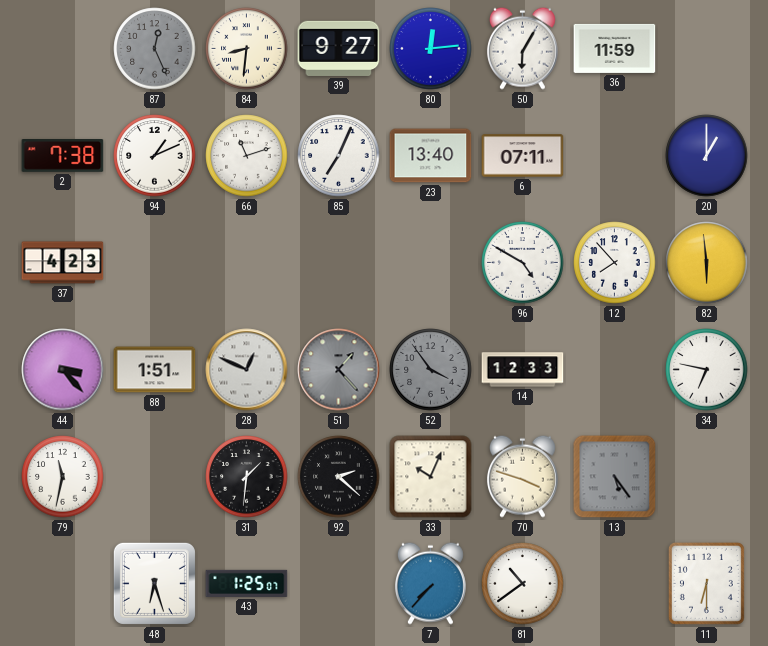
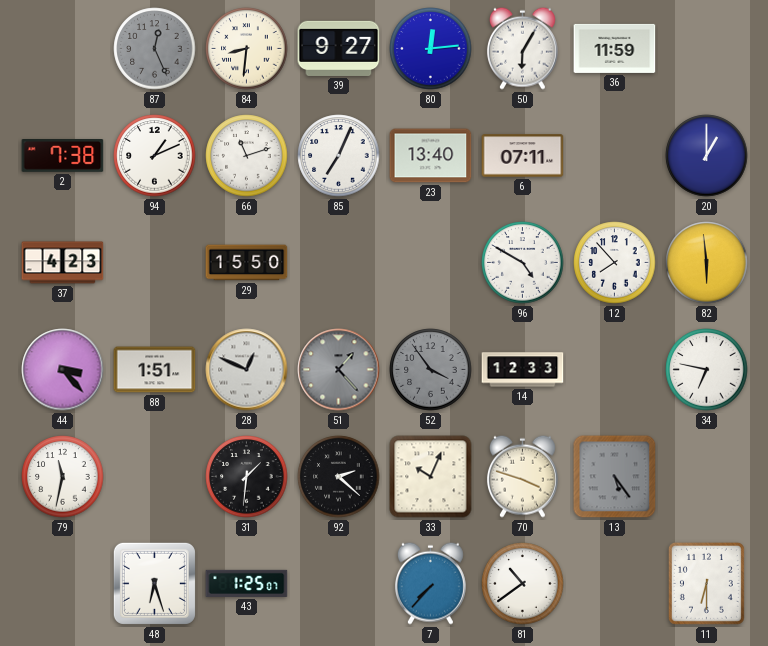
29: none -> 15:50 (247, 263)
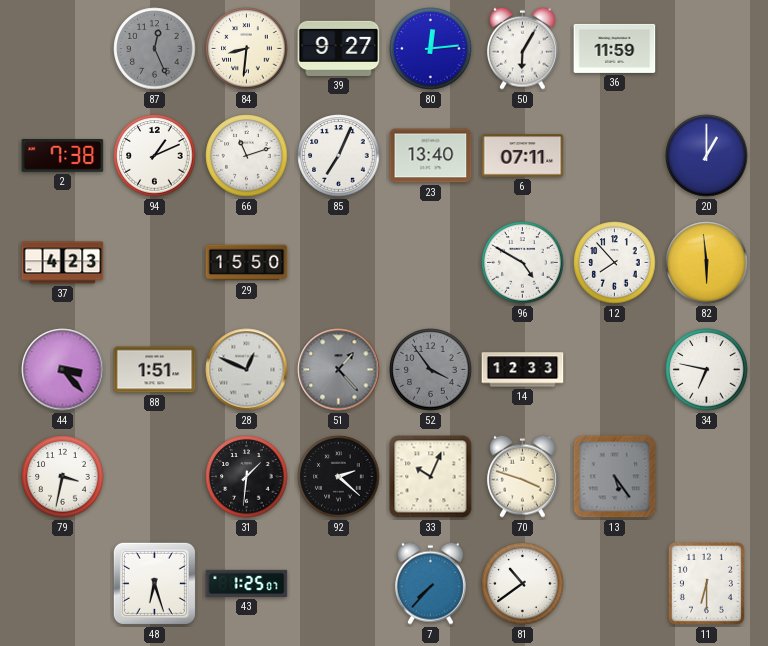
79: 11:32 -> 3:32 (63, 477)
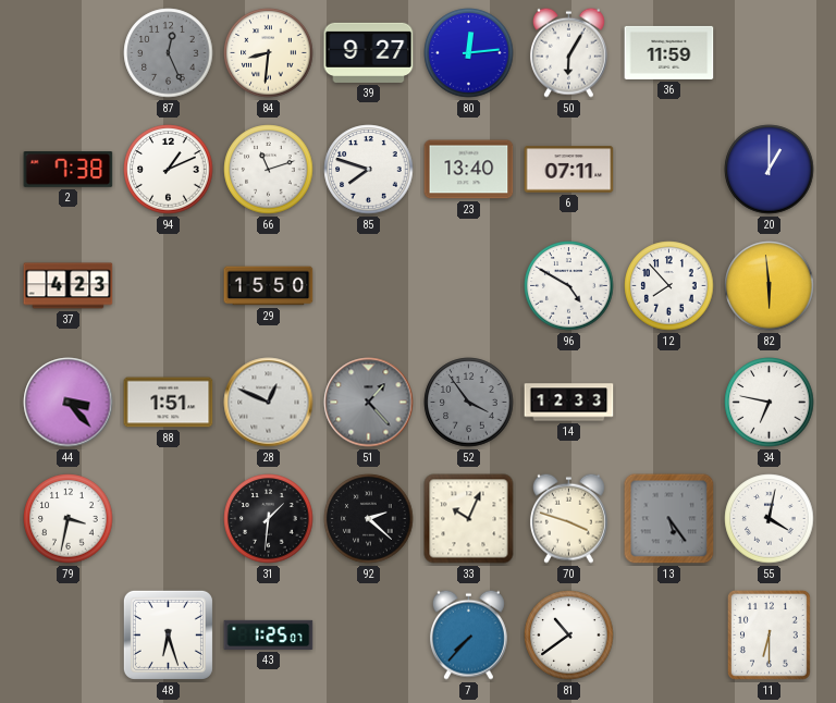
85: 7:04 -> 7:48 (369, 170)
55: none -> 4:02 (770, 519)
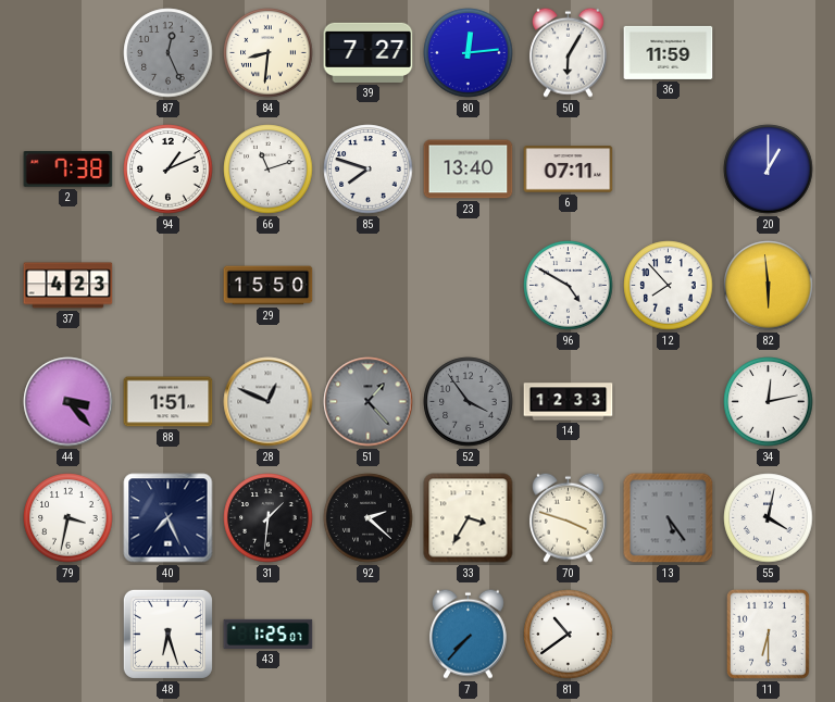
39: 9:27 -> 7:27 (369, 52)
34: 6:47 -> 12:13 (769, 402)
40: none -> 7:26 (169, 518)
33: 10:04 -> 3:35 (469, 518)
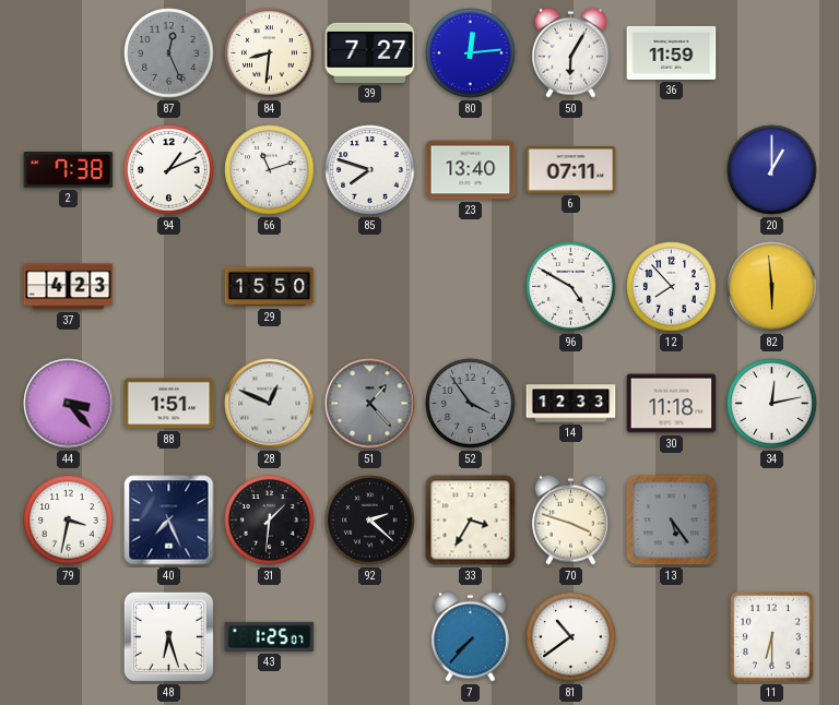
30: none -> 11:18 (672, 404)
55: 4:02 -> none (769, 518)
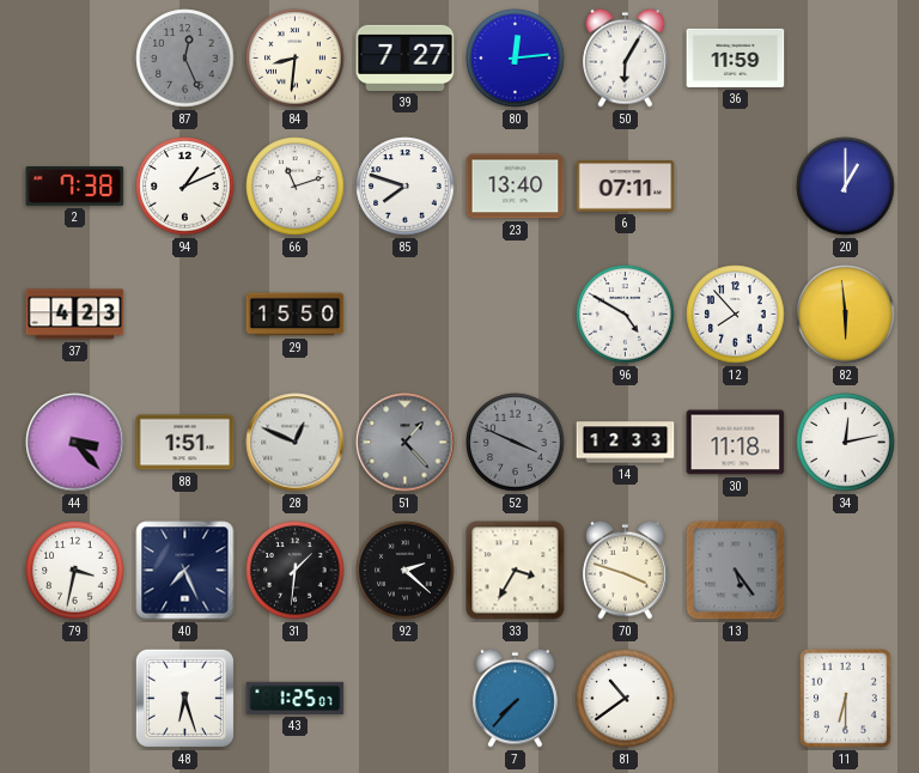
52: 3:54 -> 3:49 (516, 443)
